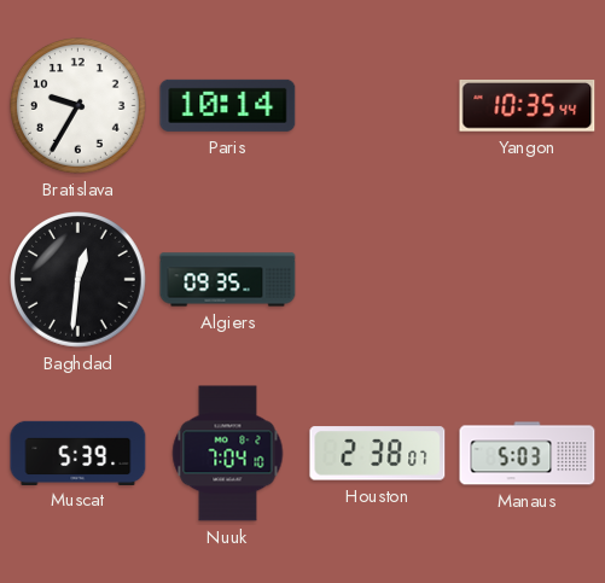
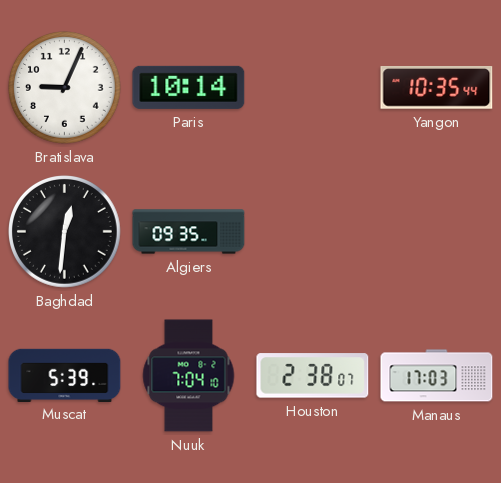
Bratislava: 9:35 -> 9:04 (65, 88)
Manaus: 5:03 -> 17:03 (437, 376)
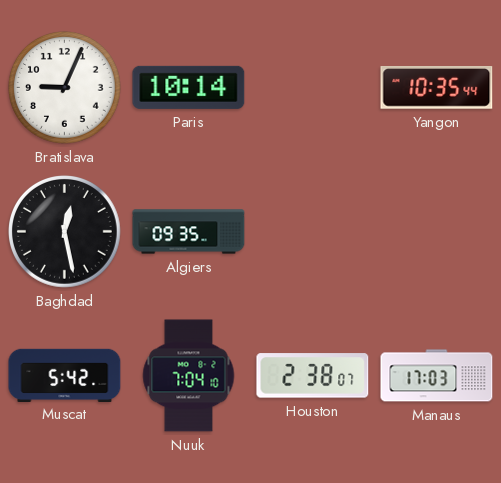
Baghdad: 12:31 -> 12:28 (65, 232)
Muscat: 5:39 -> 5:42 (65, 375)
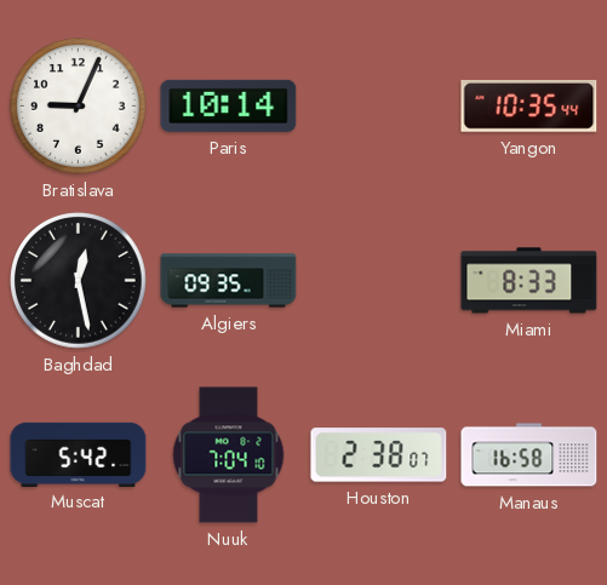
Miami: none -> 8:33 (529, 281)
Manaus: 17:03 -> 16:58 (529, 455)
